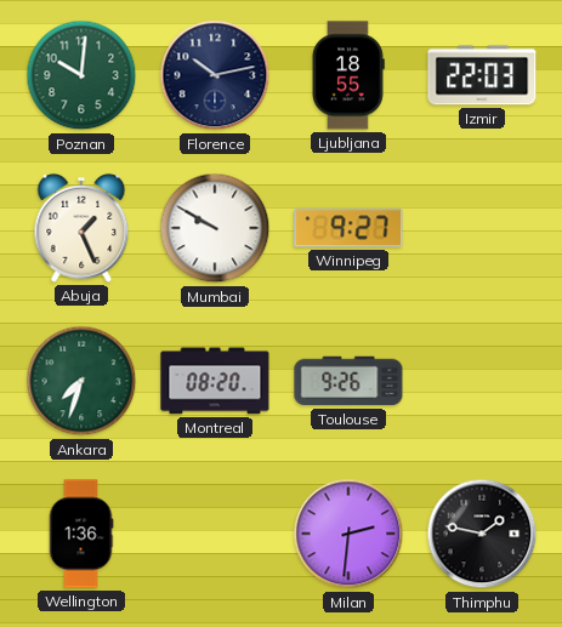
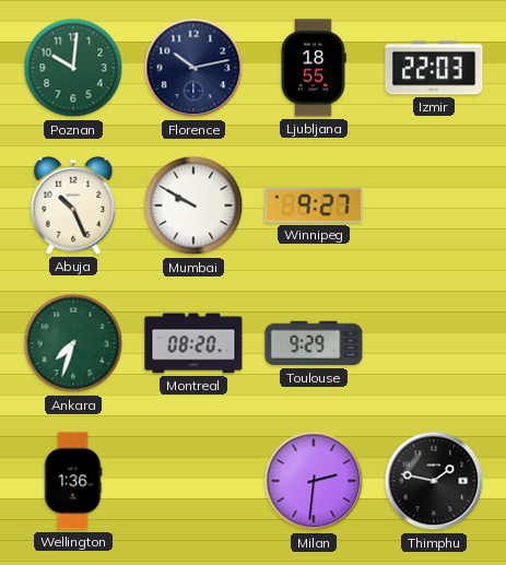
Abuja: 1:26 -> 10:26 (73, 205)
Toulouse: 9:26 -> 9:29 (314, 343)
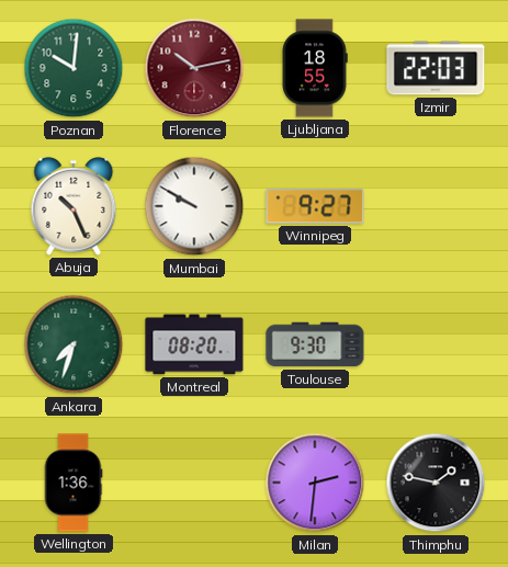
Florence dial: navy -> burgundy (194, 68)
Toulouse: 9:29 -> 9:30 (315, 344)
